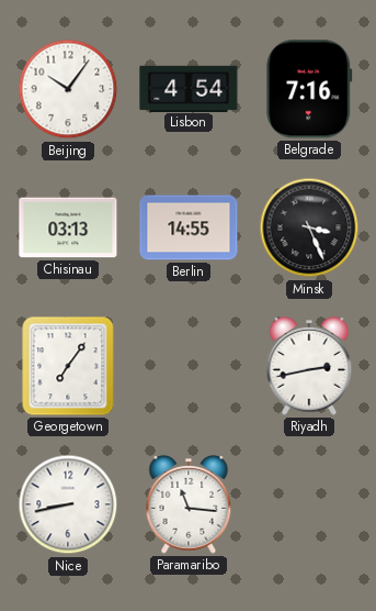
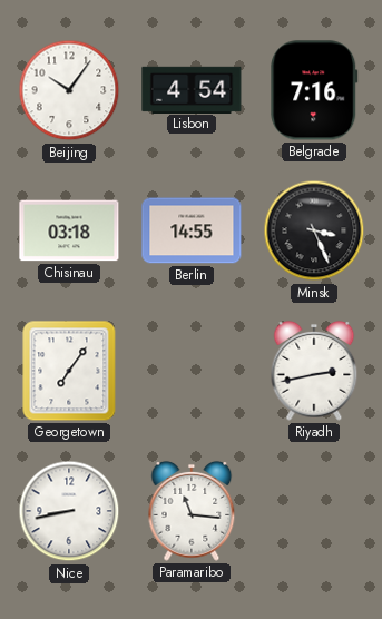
Chisinau: 03:13 -> 03:18 (69, 230)
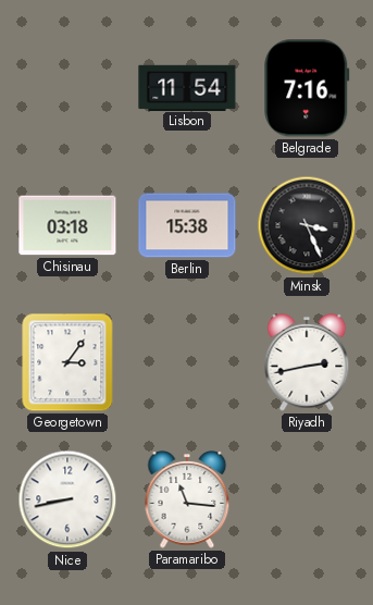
Beijing: 10:06 -> none (69, 90)
Lisbon: 4:54 -> 11:54 (187, 87)
Berlin: 14:55 -> 15:38 (187, 225)
Georgetown: 7:06 -> 3:06 (67, 362)
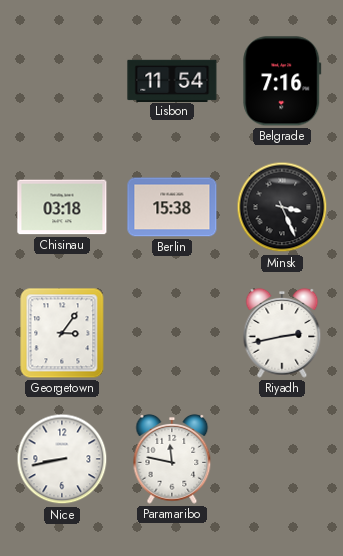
Paramaribo: 11:16 -> 11:47 (172, 459)
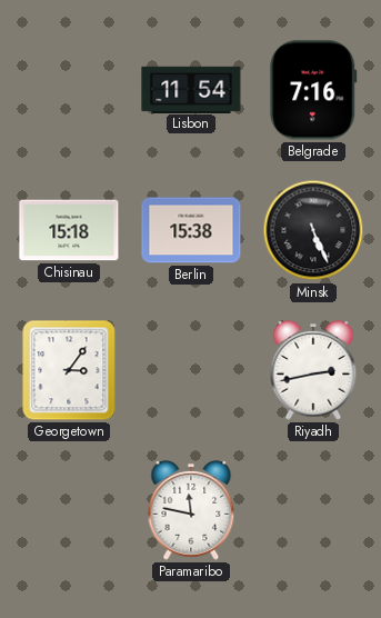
Chisinau: 03:18 -> 15:18 (69, 230)
Minsk: 3:26 -> 5:26 (313, 230)
Nice: 8:43 -> none (62, 459)
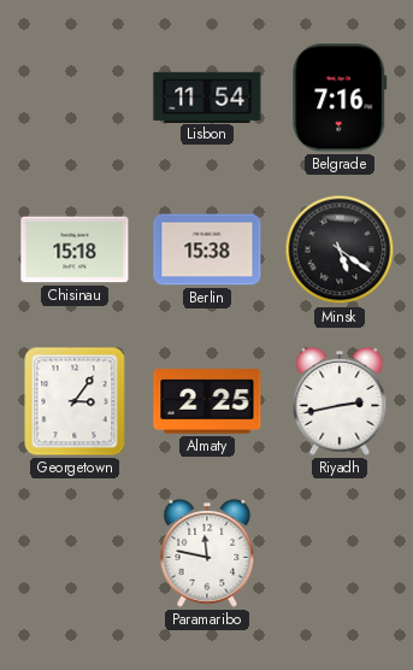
Minsk: 5:26 -> 5:21 (340, 249)
Almaty: none -> 2:25 (207, 401)
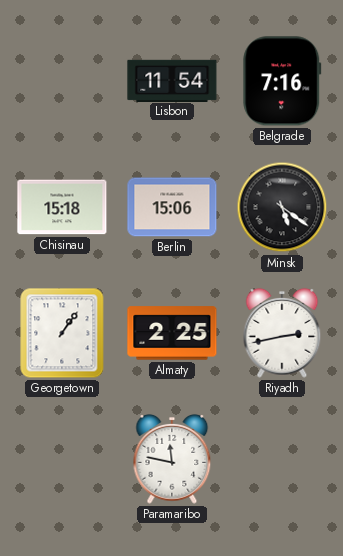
Berlin: 15:38 -> 15:06 (172, 207)
Georgetown: 3:06 -> 1:06 (62, 333)
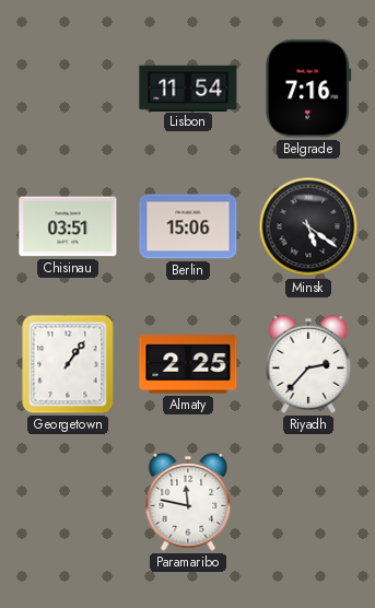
Chisinau: 15:18 -> 03:51 (68, 226)
Riyadh: 2:43 -> 2:37 (308, 364)
